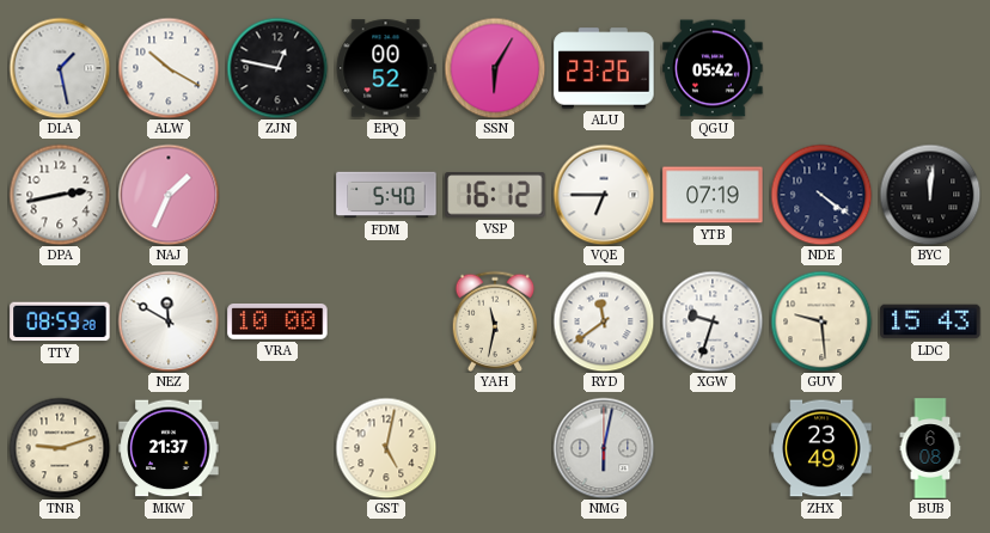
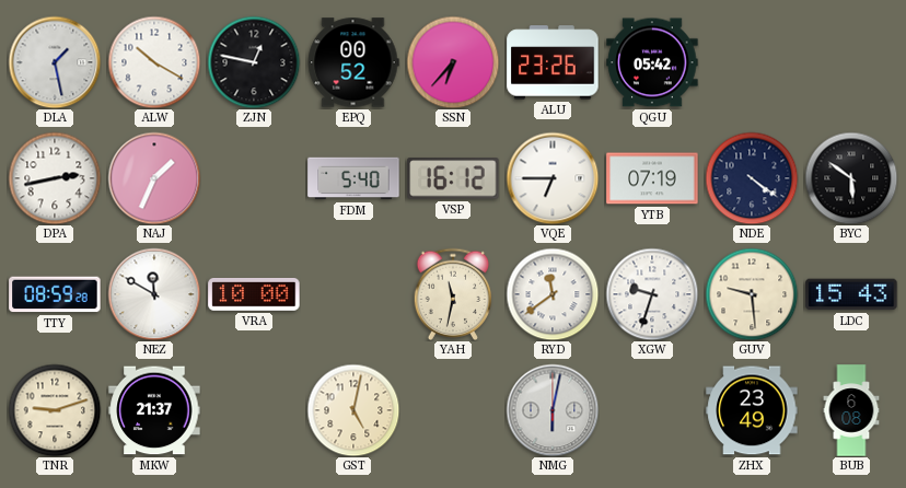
SSN: 6:05 -> 6:37 (453, 62)
BYC: 12:01 -> 5:51 (851, 178)
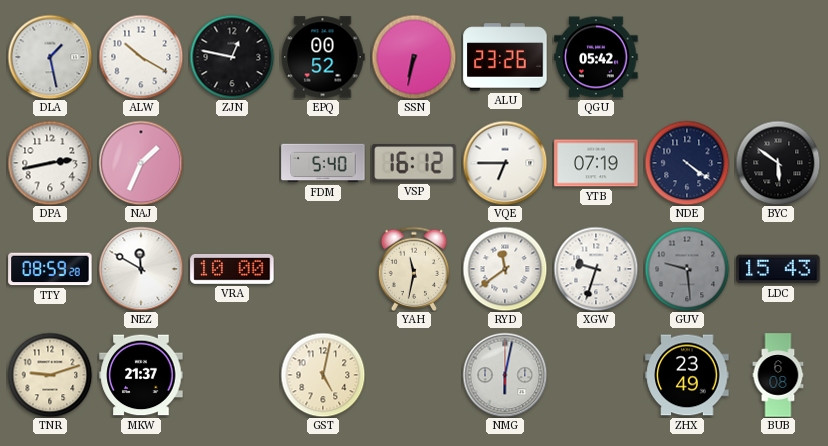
SSN: 6:37 -> 6:32 (414, 57)
GUV dial: cream -> grey (687, 269)
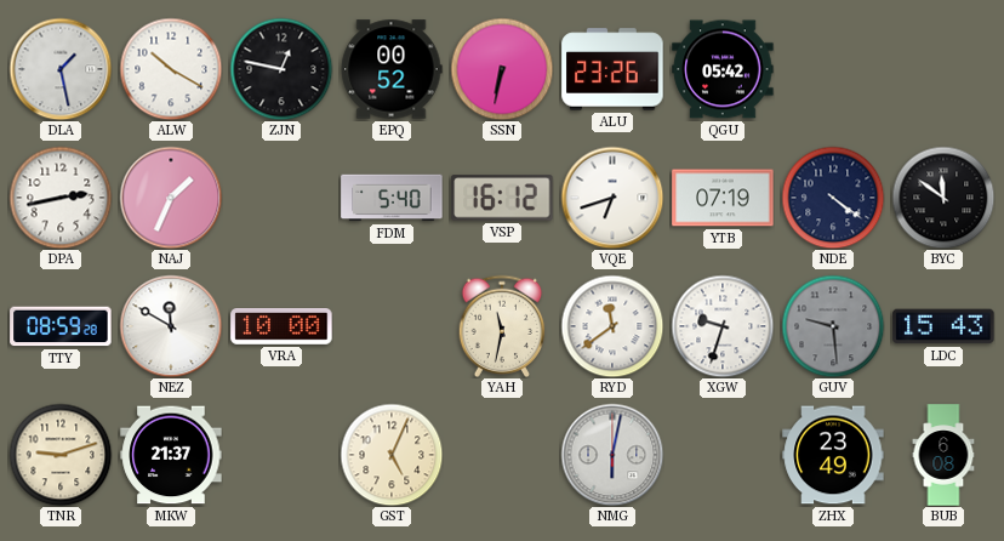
VQE: 6:45 -> 6:42 (612, 198)
BYC: 5:51 -> 11:51 (943, 198)
GST: 5:02 -> 5:04 (392, 455)
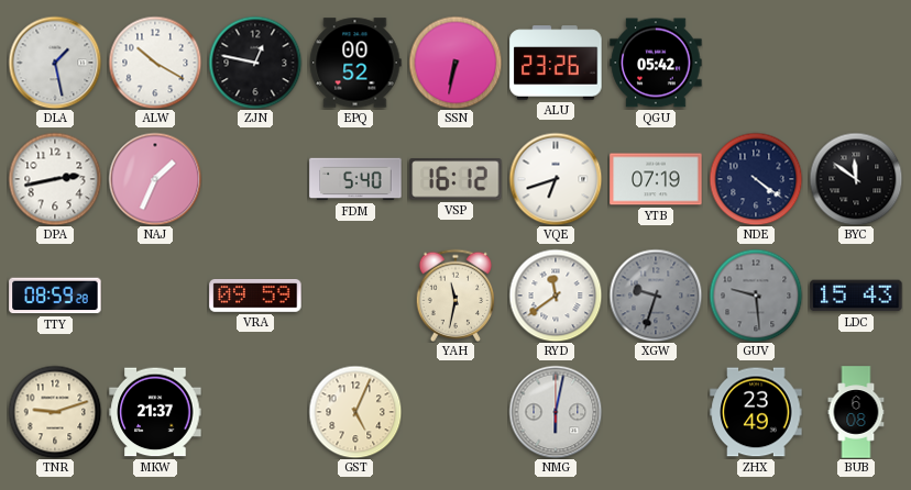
NEZ: 11:50 -> none (171, 326)
VRA: 10:00 -> 09:59 (255, 297)
XGW dial: white -> grey (656, 296)
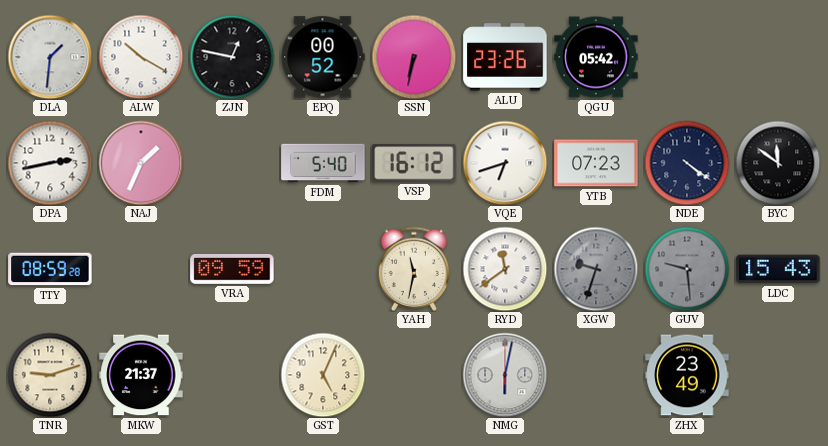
DLA: 1:28 -> 1:31 (50, 57)
YTB: 07:19 -> 07:23 (596, 163)
BUB: 6:08 -> none (856, 412)
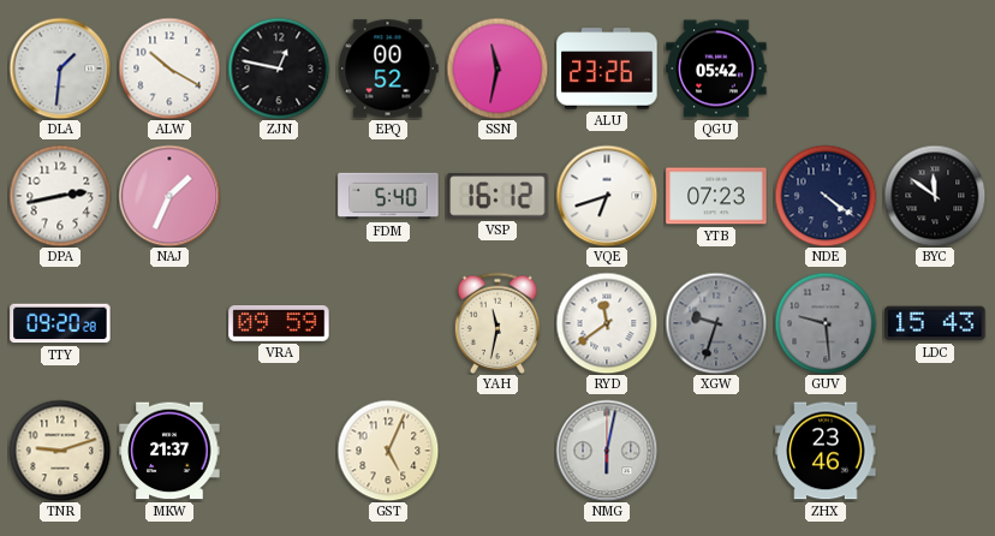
SSN: 6:32 -> 11:32 (497, 69)
TTY: 08:59 -> 09:20 (60, 323)
ZHX: 23:49 -> 23:46 (826, 451)
